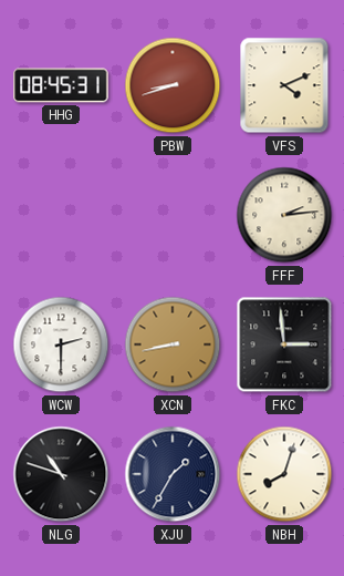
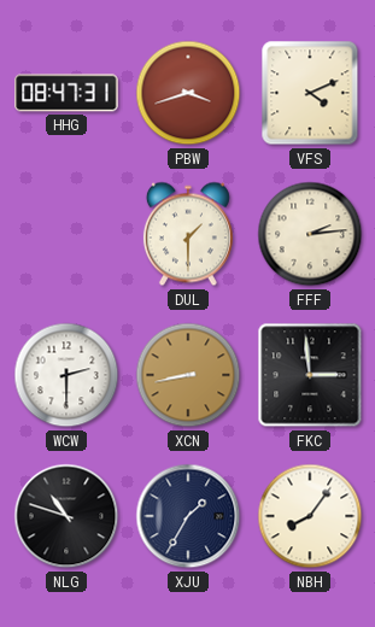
HHG: 08:45 -> 08:47 (66, 93)
PBW: 8:42 -> 3:42 (188, 93)
DUL: none -> 1:30 (188, 234)
NBH: 8:03 -> 8:06 (310, 516)
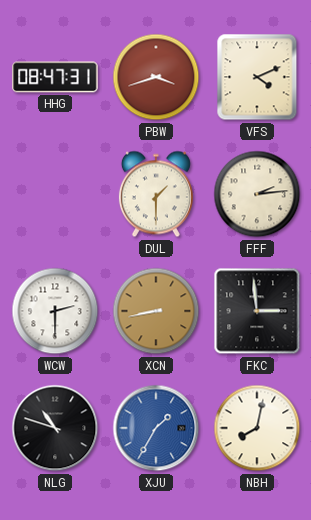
XJU dial: navy -> blue (156, 428)
NBH: 8:06 -> 8:02 (257, 428)
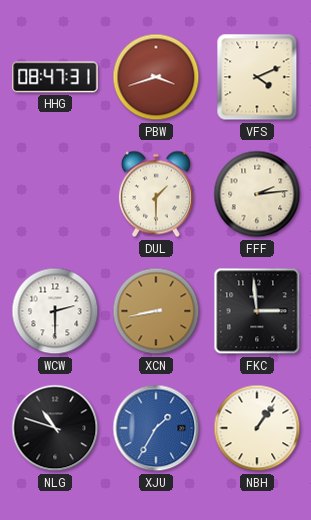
NBH: 8:02 -> 1:06 (257, 428)
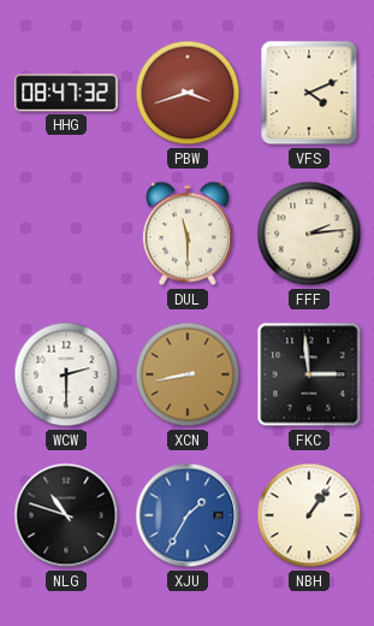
HHG: 08:47:31 -> 08:47:32 (66, 93)
DUL: 1:30 -> 11:30 (188, 234)
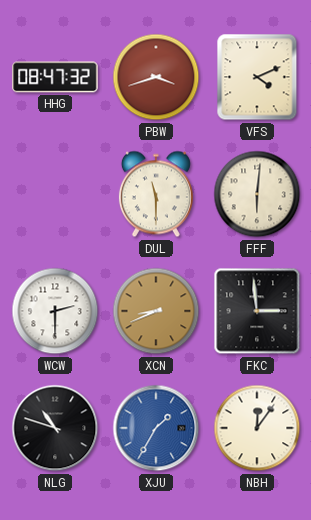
FFF: 2:14 -> 6:01 (257, 194)
XCN: 8:43 -> 8:41 (156, 311)
NBH: 1:06 -> 12:06 (257, 428)
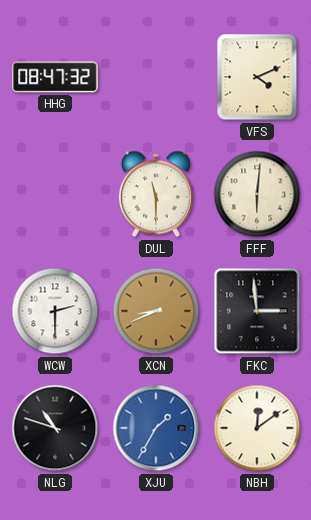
PBW: 3:42 -> none (156, 77)
NBH: 12:06 -> 12:09 (257, 428)
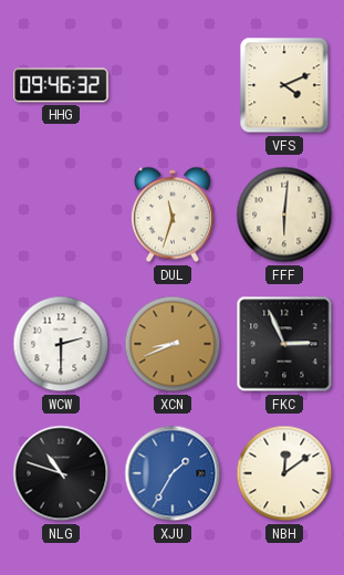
HHG: 08:47 -> 09:46 (61, 85)
DUL: 11:30 -> 11:33 (173, 215)
FKC: 2:59 -> 2:56 (284, 344)
